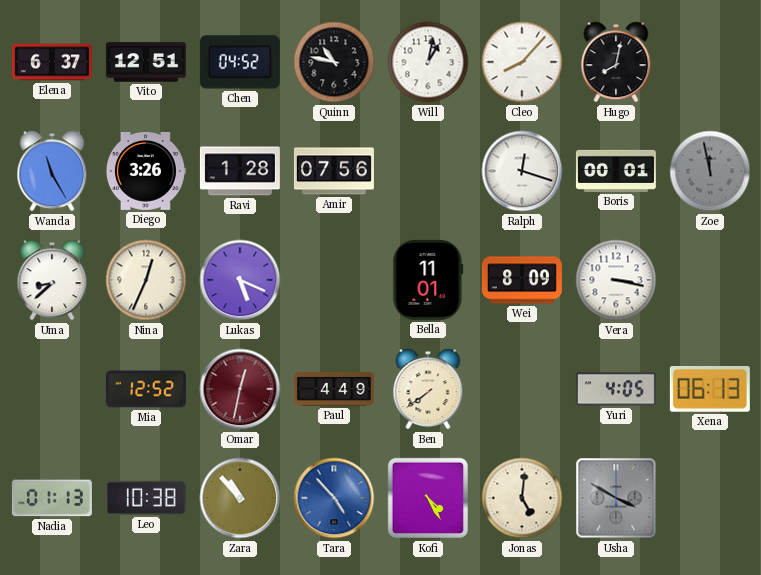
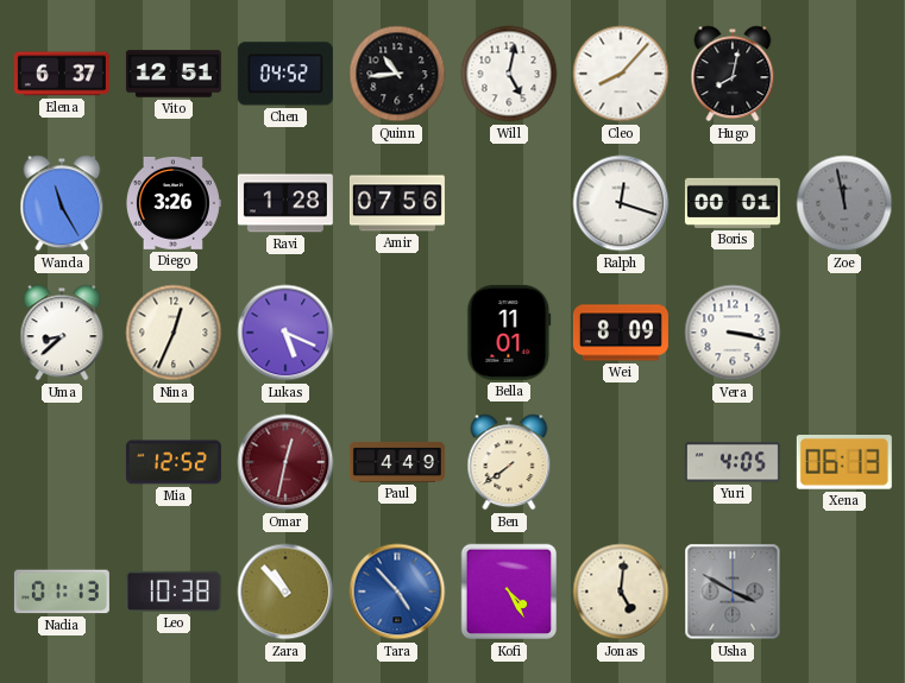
Quinn: 10:47 -> 10:44 (397, 74)
Will: 1:02 -> 5:02 (509, 74)
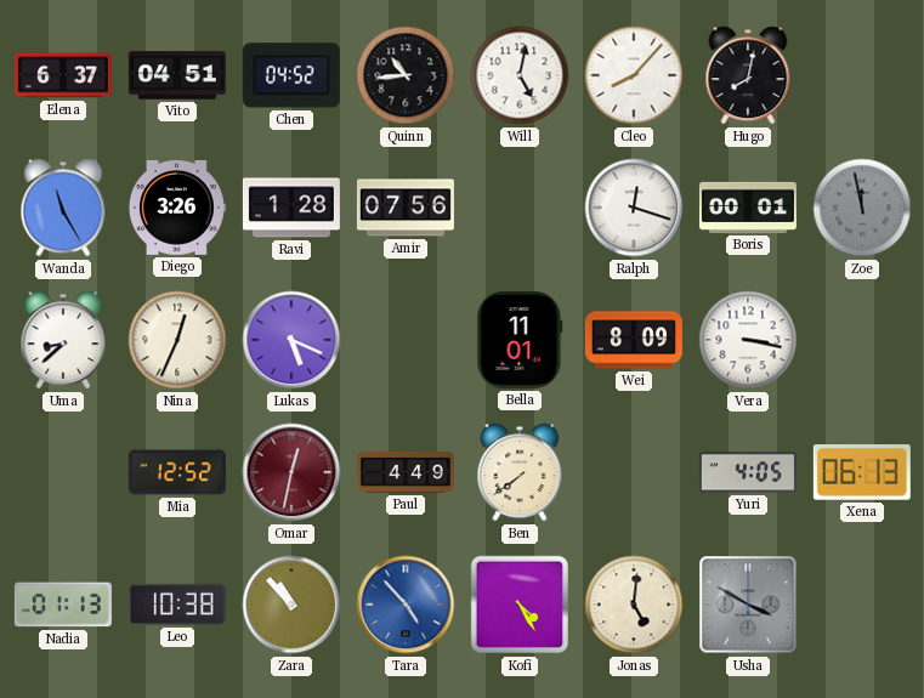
Vito: 12:51 -> 04:51 (177, 75)
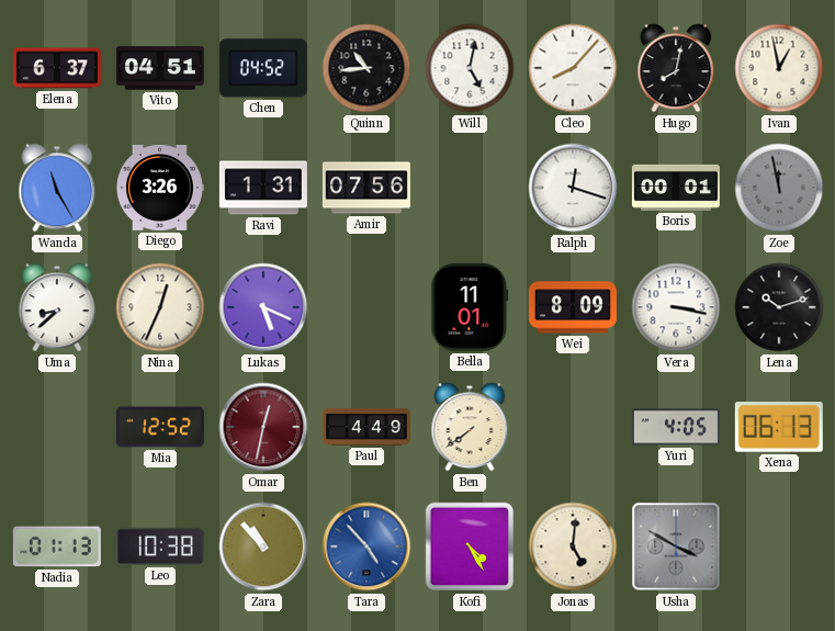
Ivan: none -> 12:58 (779, 68)
Ravi: 1:28 -> 1:31 (263, 188)
Lena: none -> 10:12 (779, 307)
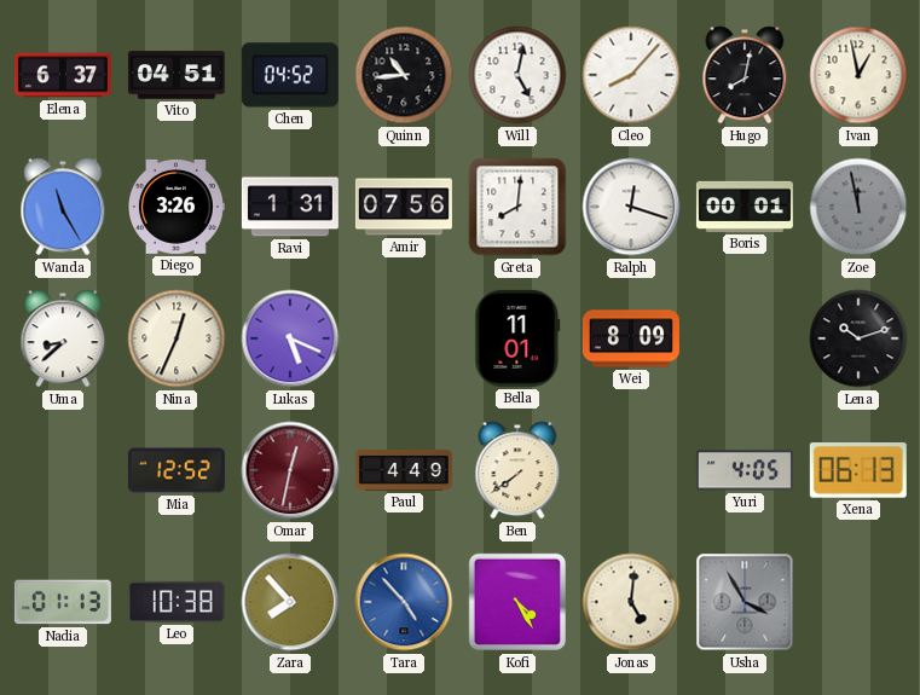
Greta: none -> 8:01 (517, 207)
Vera: 3:17 -> none (676, 307)
Zara: 10:53 -> 7:53 (290, 602)
Usha: 3:50 -> 3:55 (745, 602)
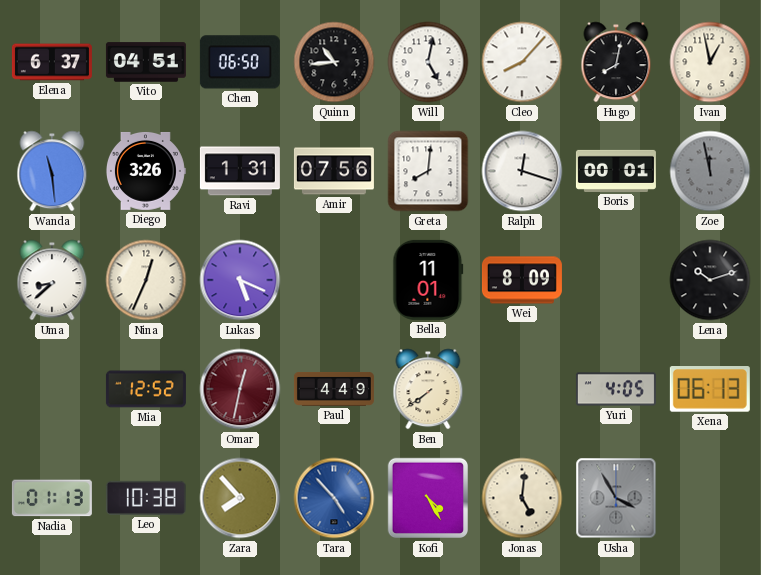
Chen: 04:52 -> 06:50 (240, 62)
Wanda: 11:25 -> 11:29 (52, 171)
